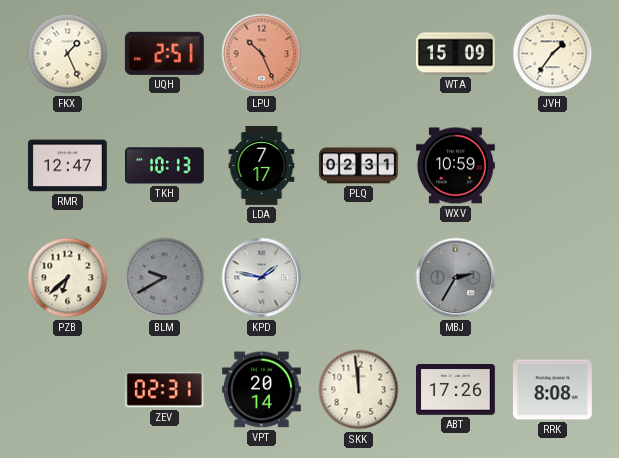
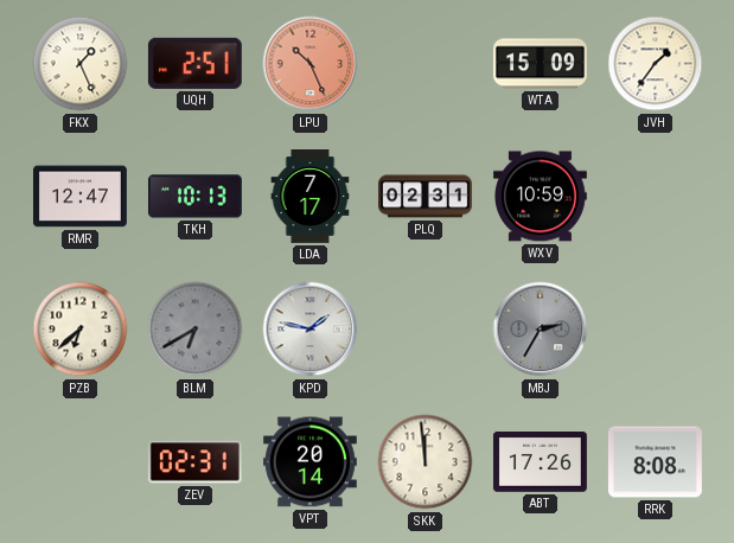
BLM: 9:40 -> 6:40 (196, 330)
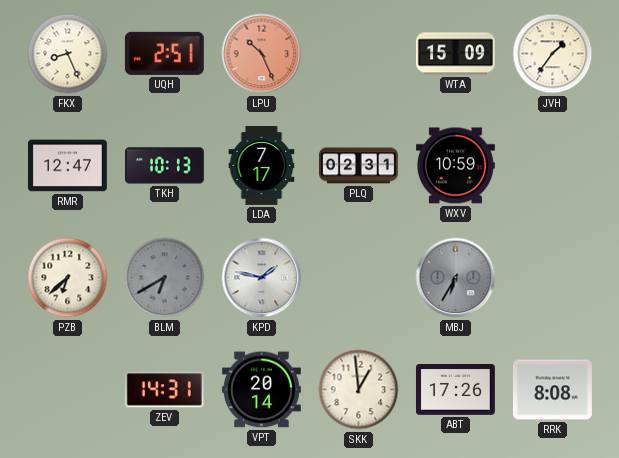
FKX: 1:26 -> 8:26 (68, 54)
MBJ: 2:35 -> 6:35 (456, 278)
ZEV: 02:31 -> 14:31 (164, 390)
SKK: 11:59 -> 12:59 (359, 390)
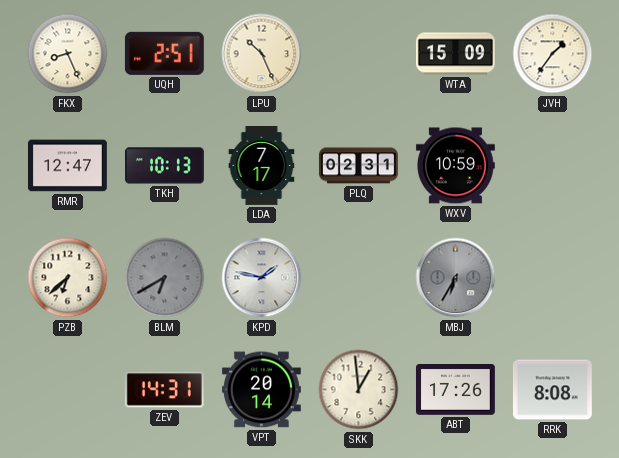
LPU dial: salmon -> cream (262, 54)
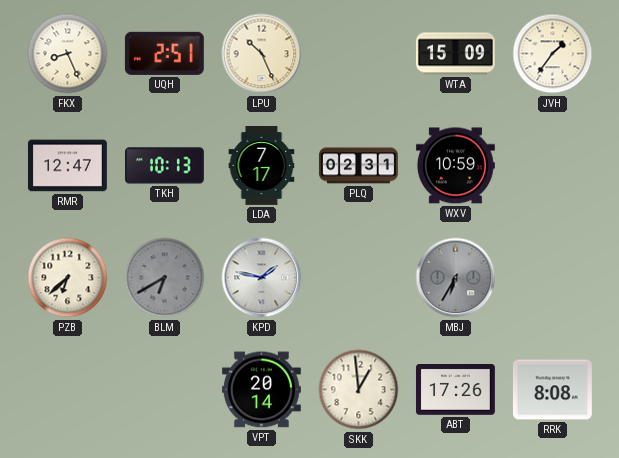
ZEV: 14:31 -> none (164, 390)
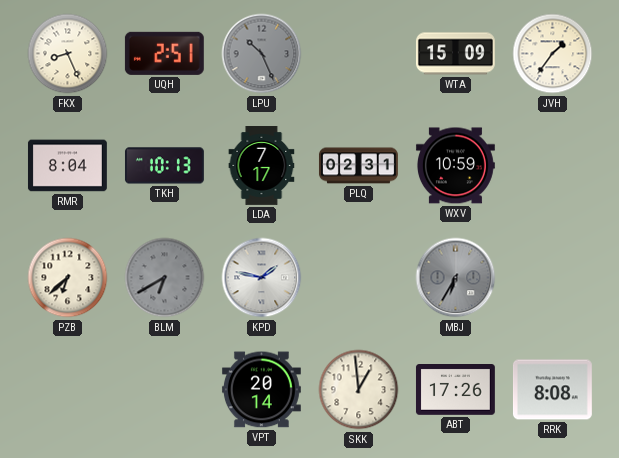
LPU dial: cream -> grey (262, 54)
RMR: 12:47 -> 8:04 (67, 166)
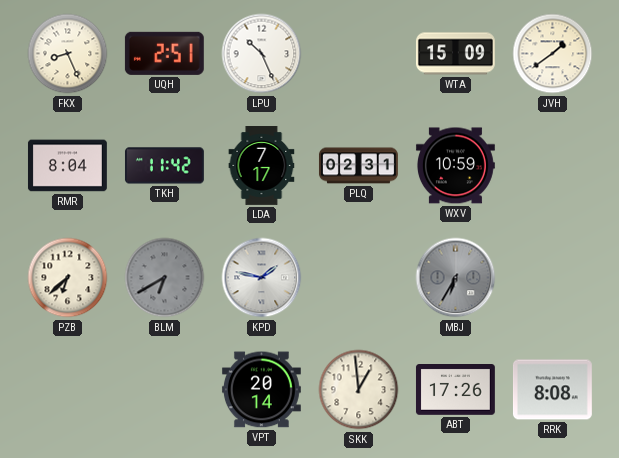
LPU dial: grey -> white (262, 54)
JVH: 1:36 -> 1:39 (553, 54)
TKH: 10:13 -> 11:42 (164, 166)
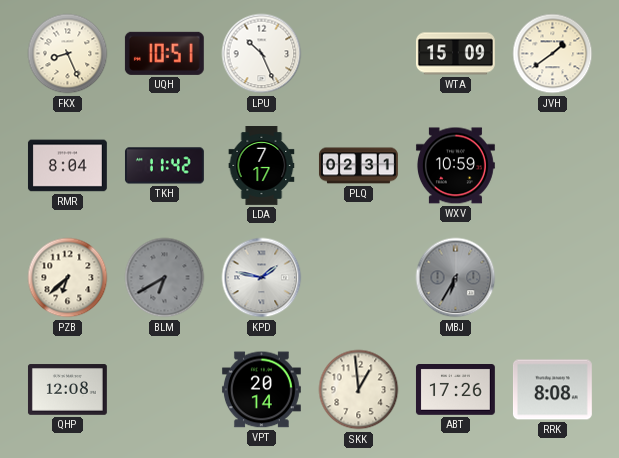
UQH: 2:51 -> 10:51 (164, 53)
QHP: none -> 12:08 (67, 390)
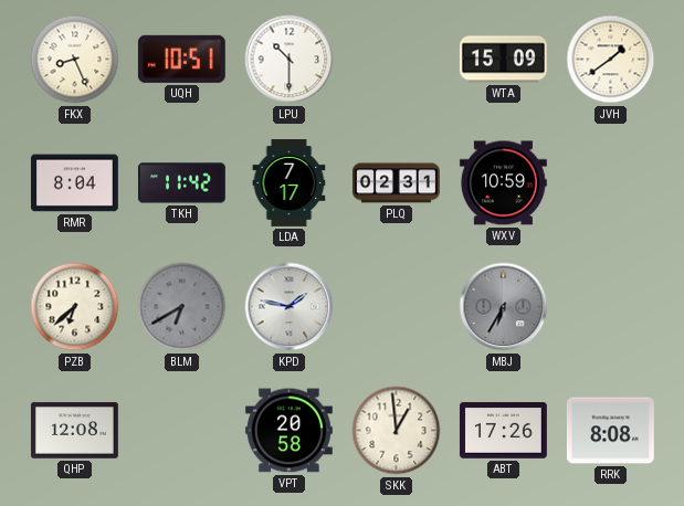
LPU: 10:26 -> 10:30 (290, 60)
VPT: 20:14 -> 20:58 (288, 431)
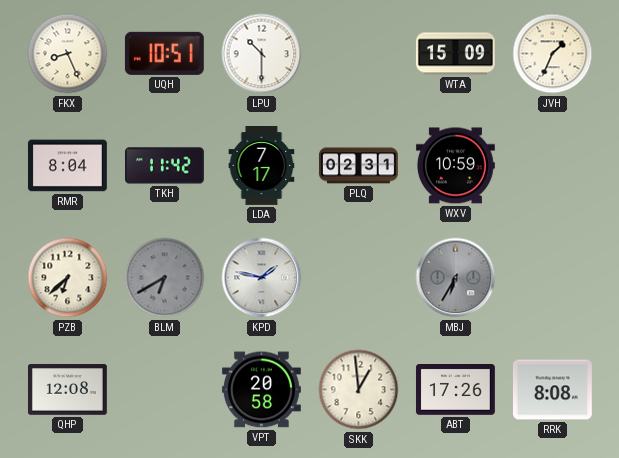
JVH: 1:39 -> 1:34 (553, 54)
